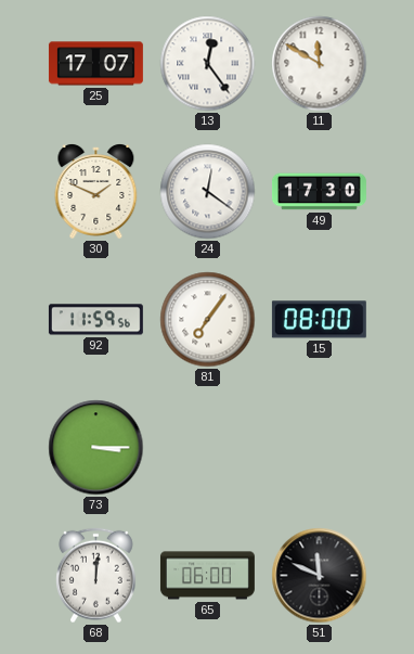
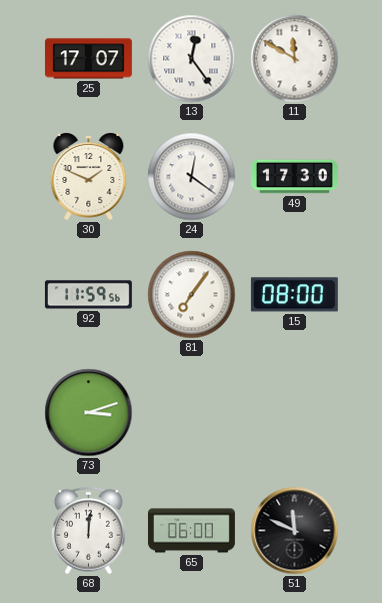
73: 3:15 -> 3:12 (89, 413)
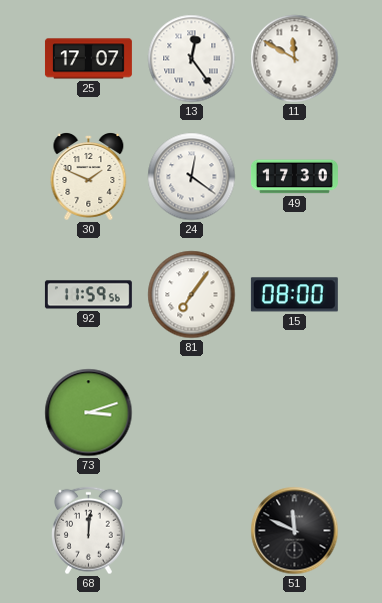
65: 06:00 -> none (191, 531)
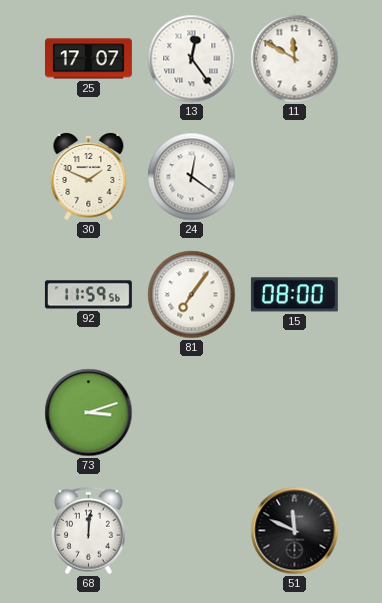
49: 17:30 -> none (294, 177)
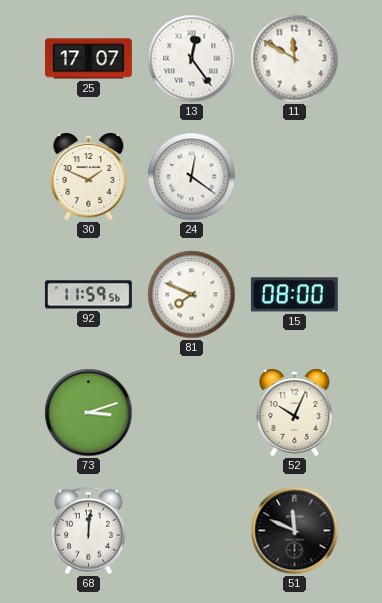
81: 7:06 -> 7:49 (192, 295)
52: none -> 10:04 (295, 413)
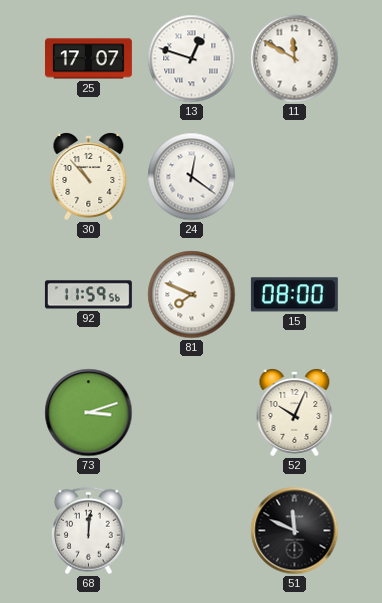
13: 12:24 -> 12:48 (192, 59)
30: 1:49 -> 10:53 (89, 177)
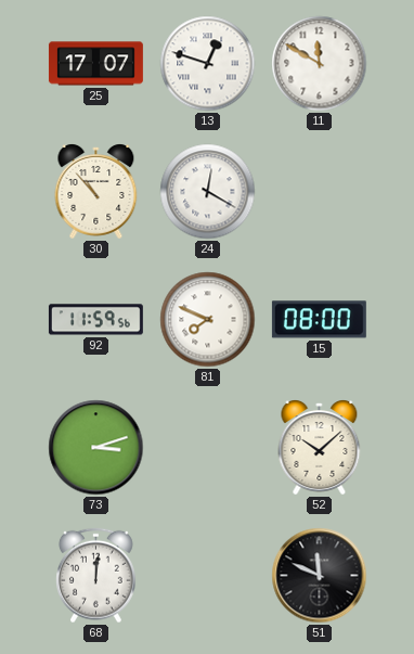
24: 12:21 -> 12:20 (208, 192)
52: 10:04 -> 10:08 (320, 448)
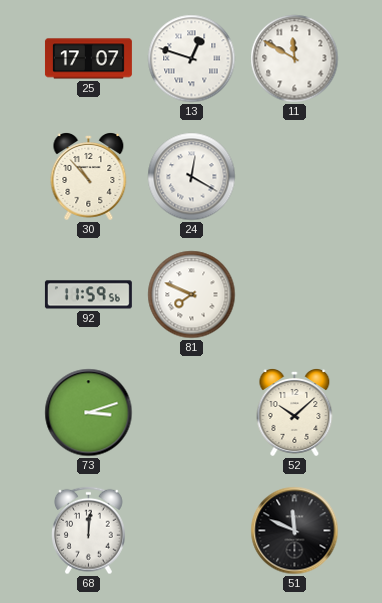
15: 08:00 -> none (319, 320)
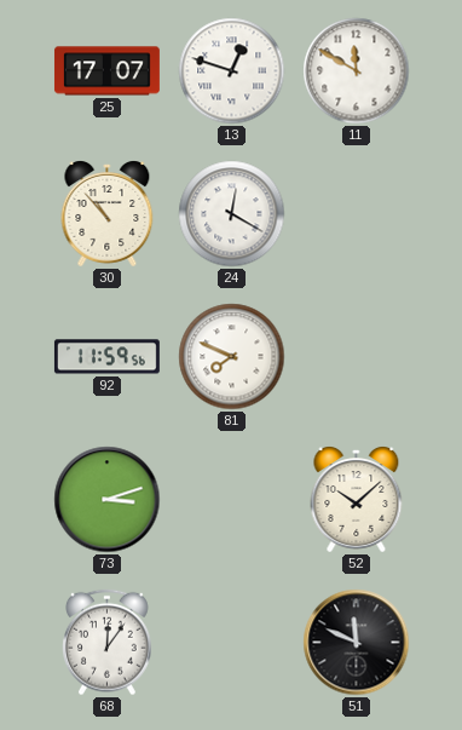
68: 12:01 -> 12:06 (108, 643)
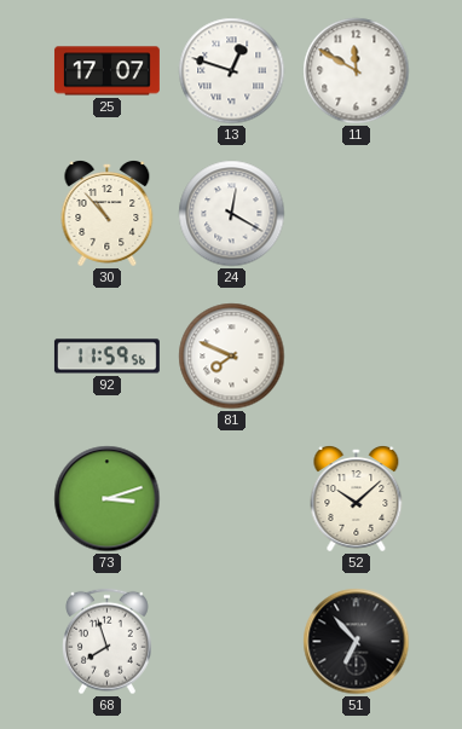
68: 12:06 -> 7:57 (108, 642)
51: 11:49 -> 6:53 (357, 642)
